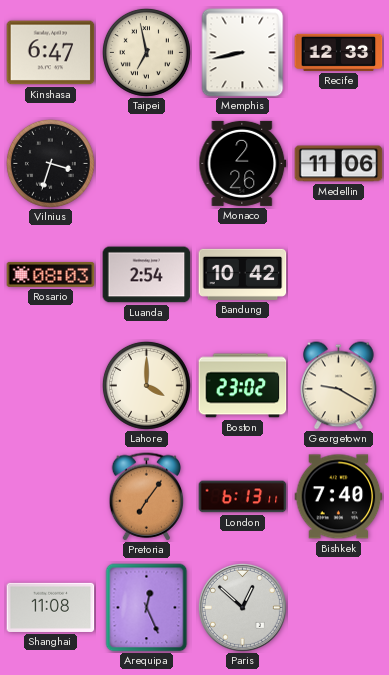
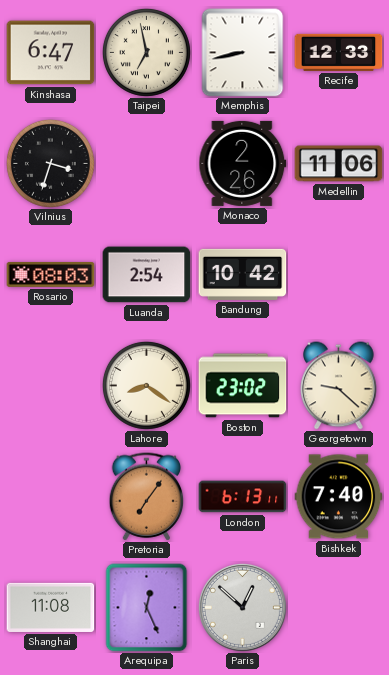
Lahore: 4:00 -> 8:21 (146, 385)
Georgetown: 9:20 -> 9:22 (339, 386)
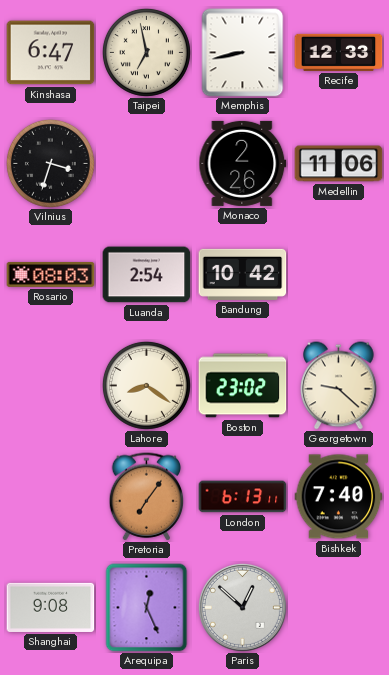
Shanghai: 11:08 -> 9:08 (51, 607)
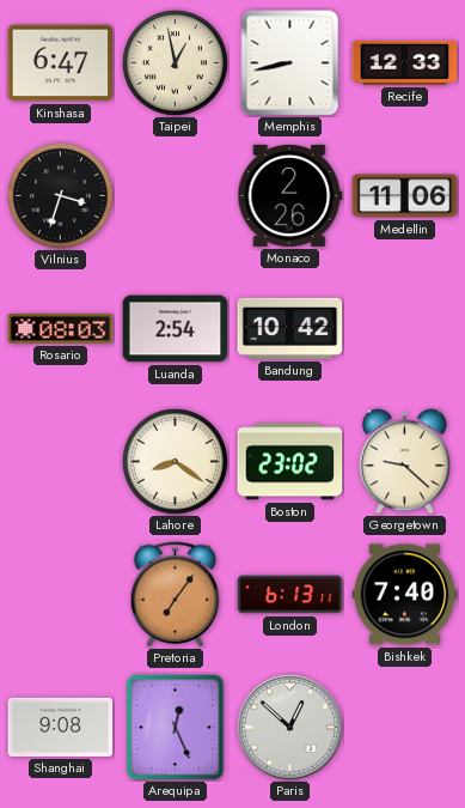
Taipei: 6:58 -> 12:58 (175, 62)
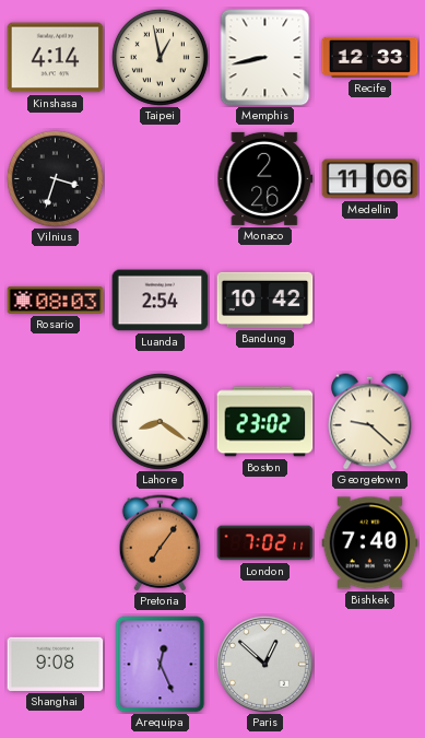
Kinshasa: 6:47 -> 4:14 (56, 58)
London: 6:13 -> 7:02 (265, 543)
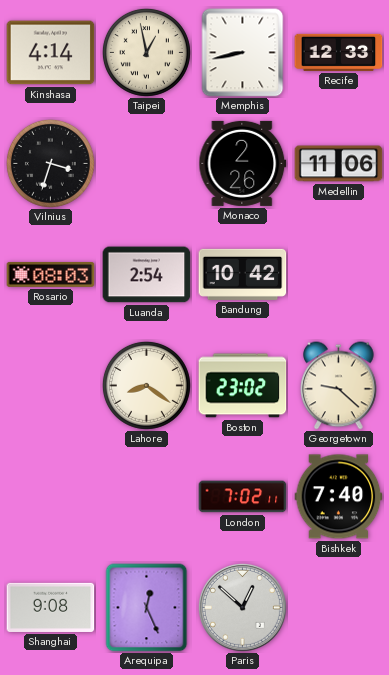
Pretoria: 7:06 -> none (161, 543)
